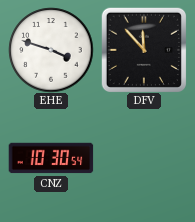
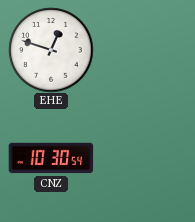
EHE: 3:48 -> 12:48 (51, 50)
DFV: 11:53 -> none (144, 50)
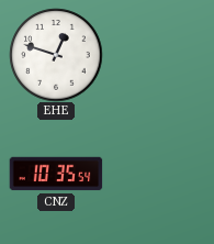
CNZ: 10:30 -> 10:35 (56, 174)
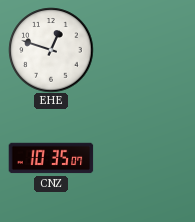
CNZ: 10:35:54 -> 10:35:07 (51, 158)
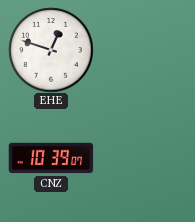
CNZ: 10:35 -> 10:39 (51, 158)
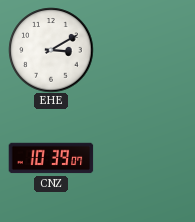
EHE: 12:48 -> 3:10 (51, 50)
